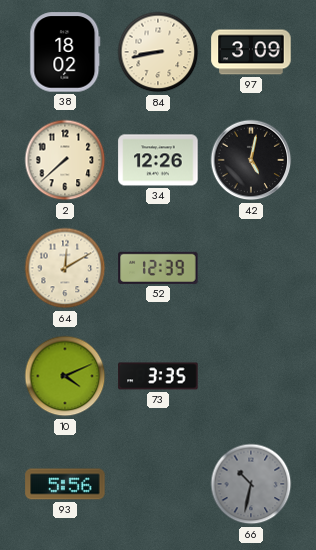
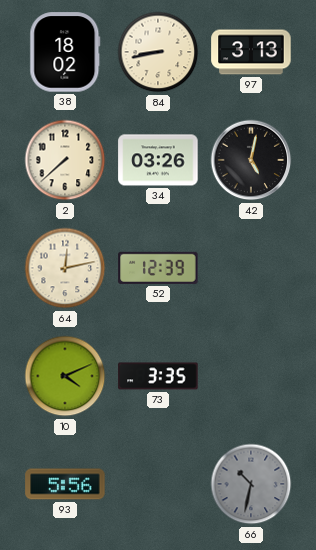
97: 3:09 -> 3:13 (251, 52)
34: 12:26 -> 03:26 (158, 160)
64: 12:10 -> 12:13 (65, 268)
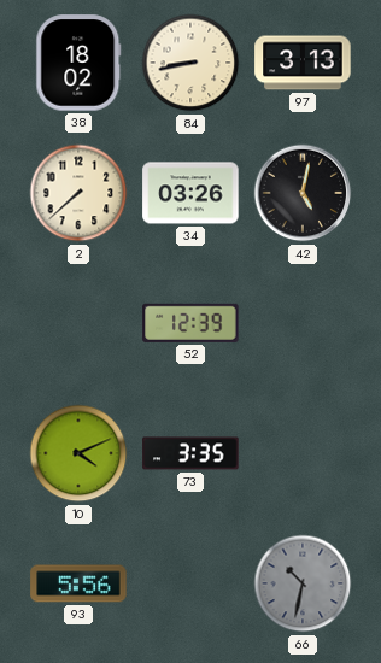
64: 12:13 -> none (65, 268)
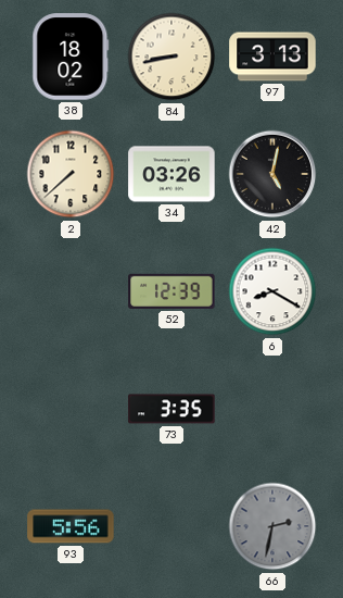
6: none -> 8:20 (272, 291)
10: 4:11 -> none (78, 453)
66: 10:32 -> 2:32 (272, 526)
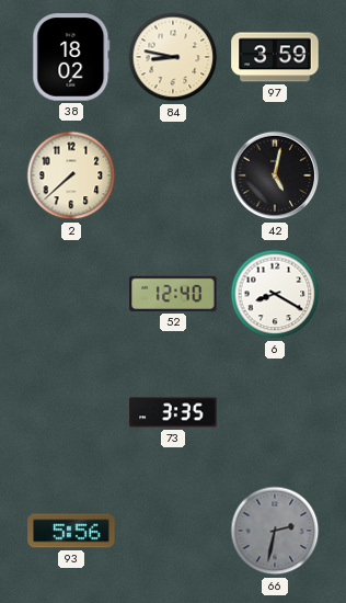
84: 8:43 -> 8:47 (173, 57)
97: 3:13 -> 3:59 (275, 57)
34: 03:26 -> none (171, 174)
52: 12:39 -> 12:40 (173, 294)
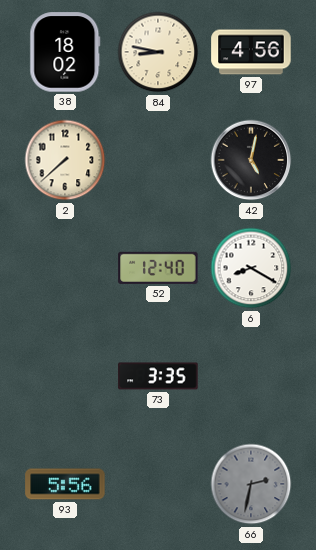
97: 3:59 -> 4:56 (251, 52)
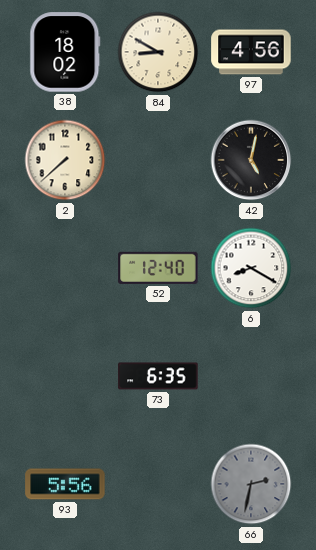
84: 8:47 -> 8:50 (158, 52)
73: 3:35 -> 6:35 (158, 376)
